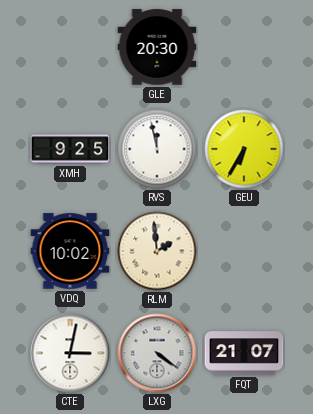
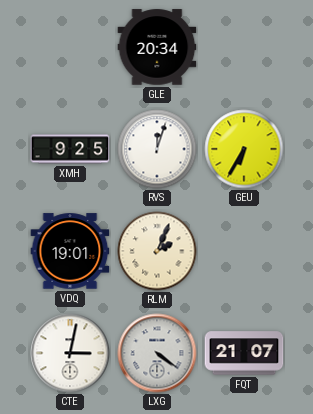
GLE: 20:30 -> 20:34 (157, 47)
RVS: 11:58 -> 12:03 (157, 149)
VDQ: 10:02 -> 19:01 (70, 251)
RLM: 1:59 -> 2:04 (157, 251)
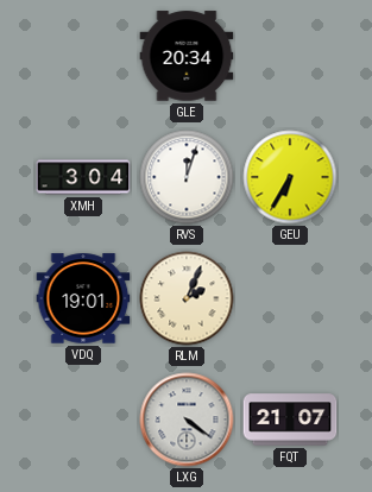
XMH: 9:25 -> 3:04 (83, 177)
CTE: 3:02 -> none (70, 353)
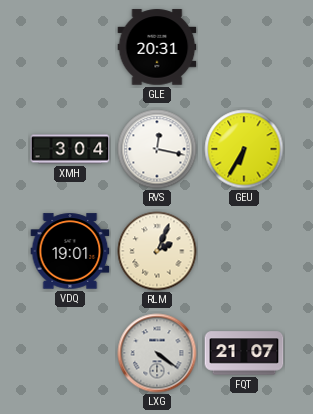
GLE: 20:34 -> 20:31 (157, 47)
RVS: 12:03 -> 12:17 (157, 149)
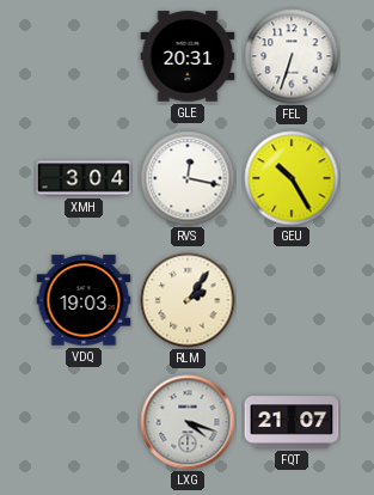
FEL: none -> 6:33 (292, 56)
GEU: 6:35 -> 10:25 (292, 178)
VDQ: 19:01 -> 19:03 (84, 300)
RLM: 2:04 -> 2:06 (188, 300)
LXG: 4:21 -> 4:18 (188, 422)
